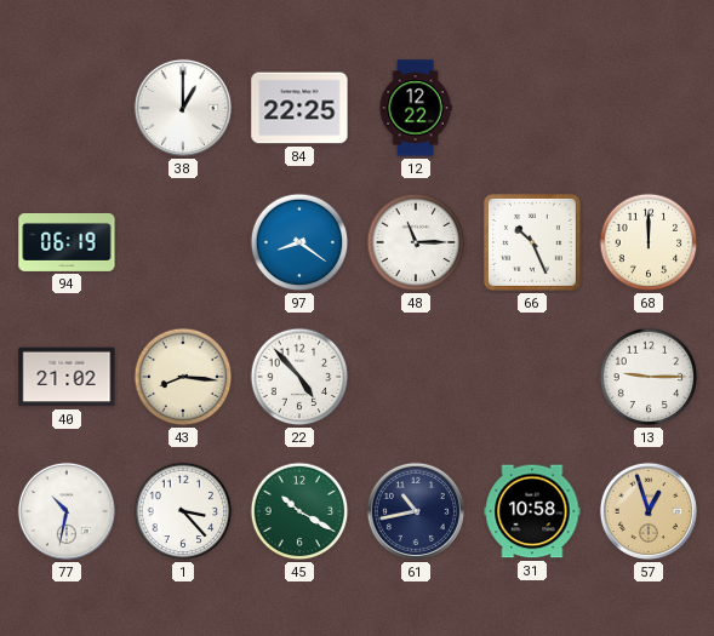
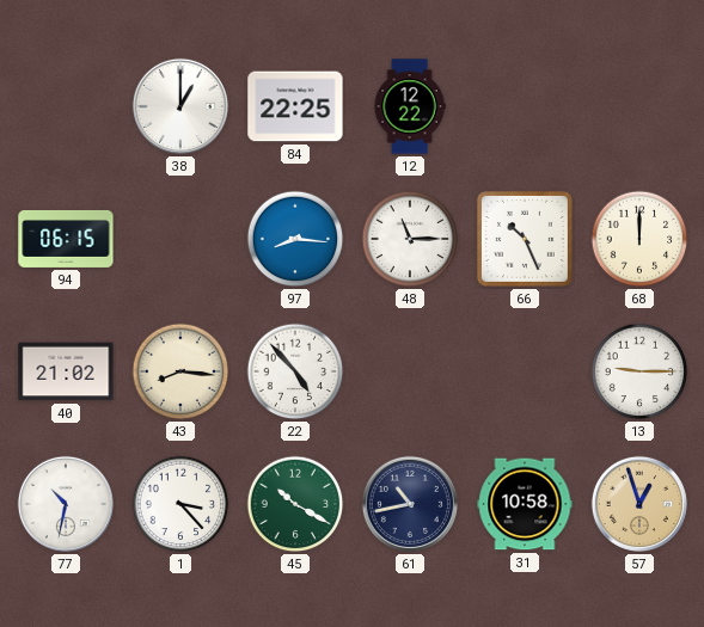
94: 06:19 -> 06:15 (66, 239)
97: 8:21 -> 8:16 (295, 239)
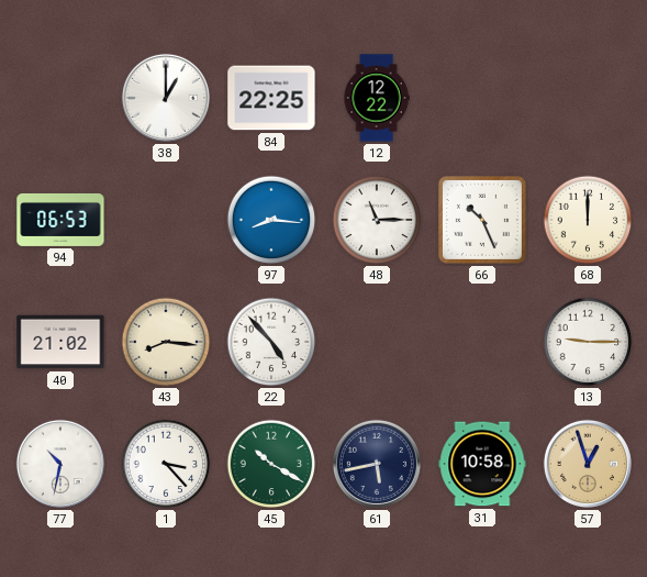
94: 06:15 -> 06:53 (60, 220)
61: 10:43 -> 5:43 (377, 464)
